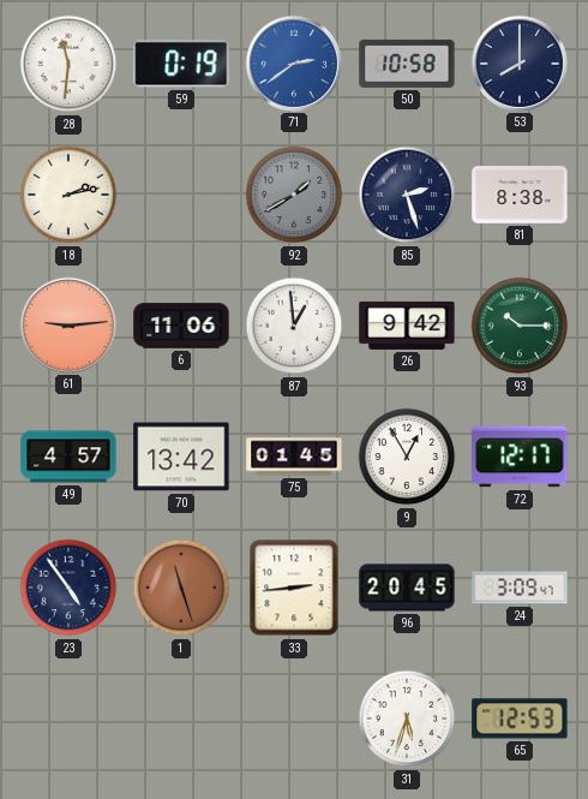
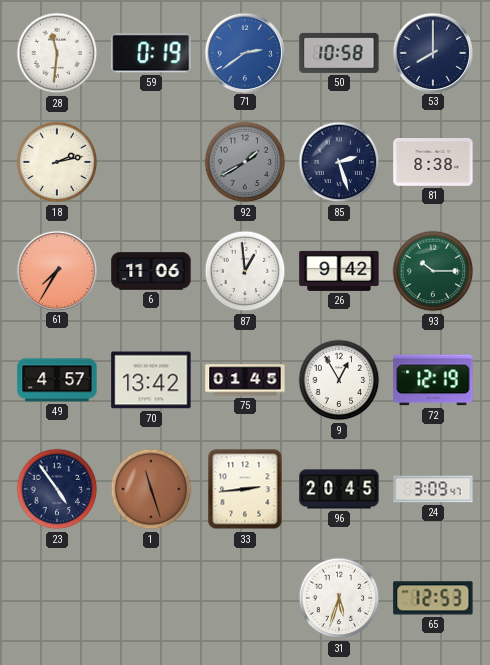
61: 9:14 -> 7:35 (56, 270)
72: 12:17 -> 12:19 (433, 380)
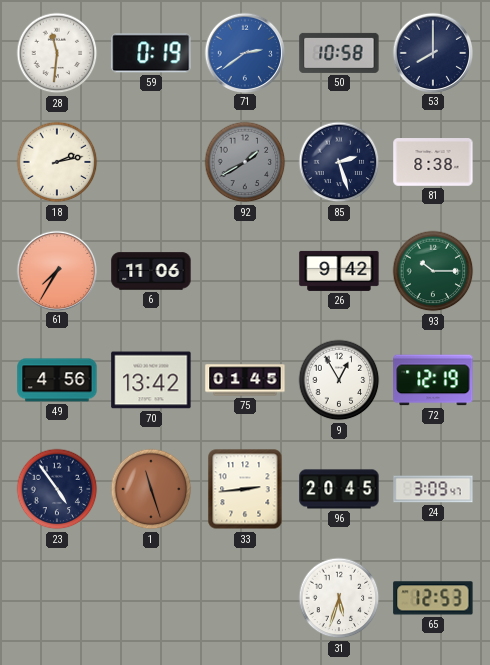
87: 12:59 -> none (245, 271)
49: 4:57 -> 4:56 (57, 380)
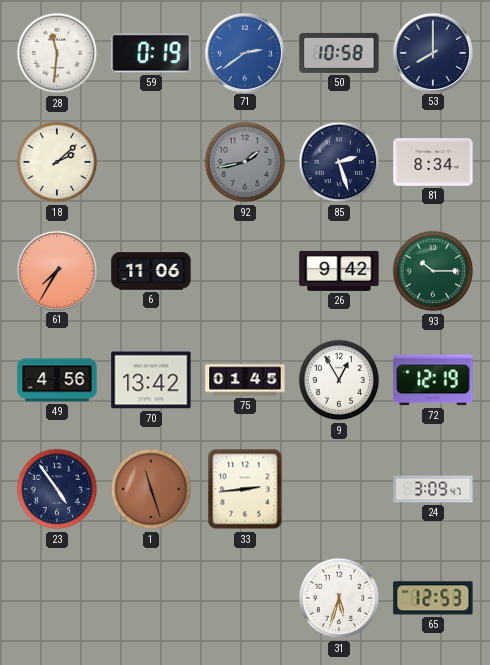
18: 2:13 -> 2:08 (57, 162)
92: 1:40 -> 1:43 (245, 162)
81: 8:38 -> 8:34 (433, 162)
96: 20:45 -> none (339, 489)
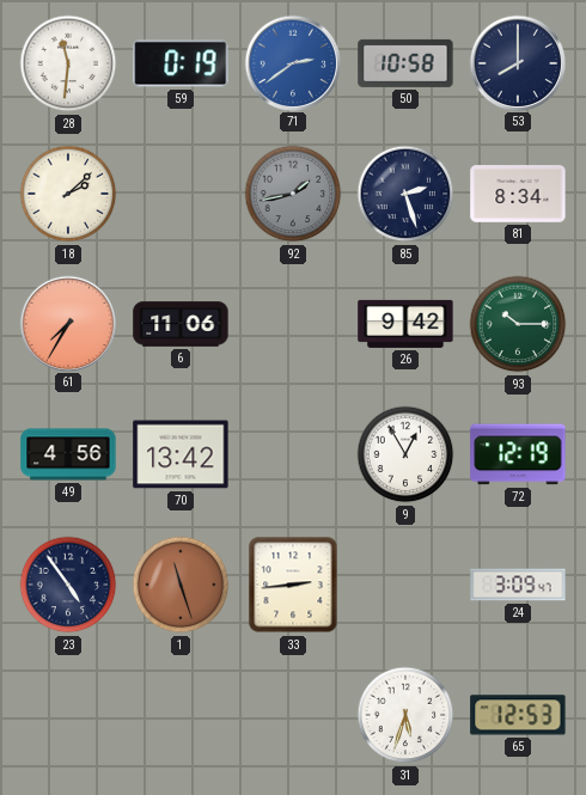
75: 01:45 -> none (245, 380)
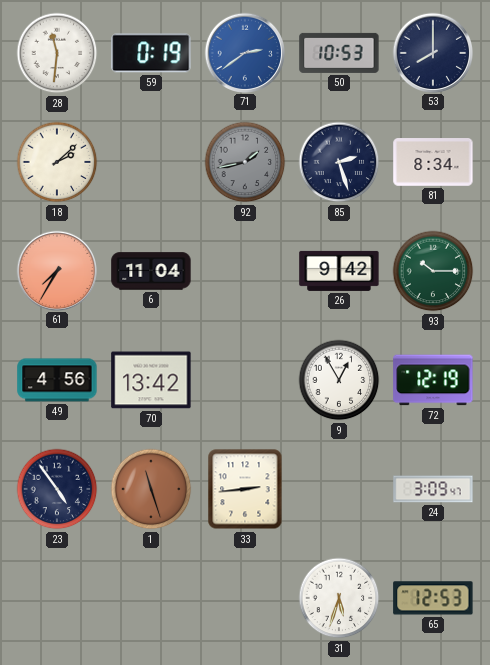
50: 10:58 -> 10:53 (339, 53)
6: 11:06 -> 11:04 (151, 271)
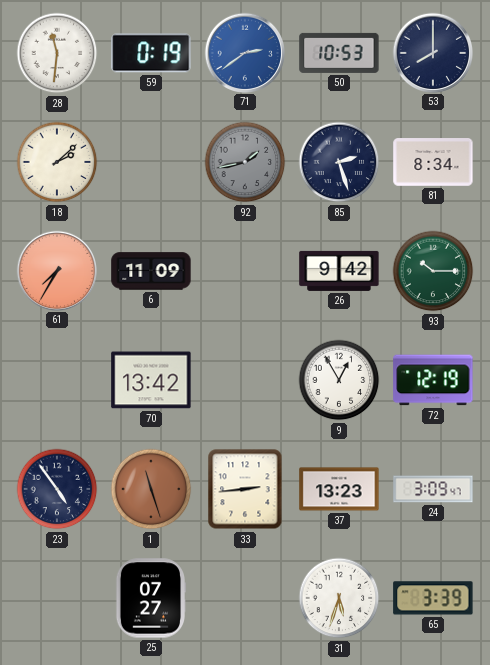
6: 11:04 -> 11:09 (151, 271)
49: 4:56 -> none (57, 380)
37: none -> 13:23 (339, 489)
25: none -> 07:27 (150, 598)
65: 12:53 -> 3:39 (433, 598)
